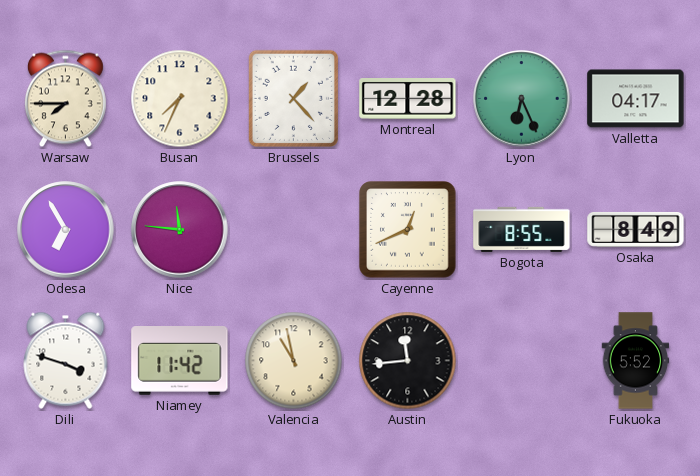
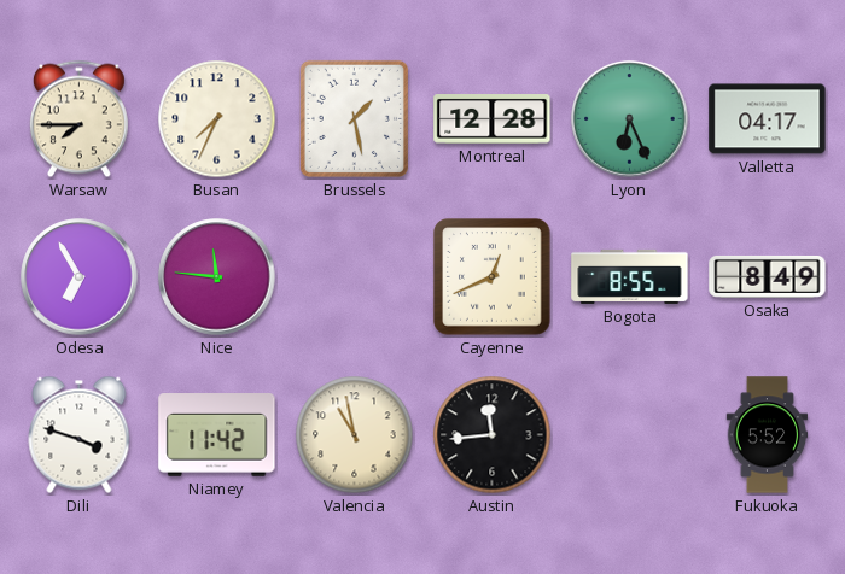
Brussels: 1:23 -> 1:28 (354, 118)
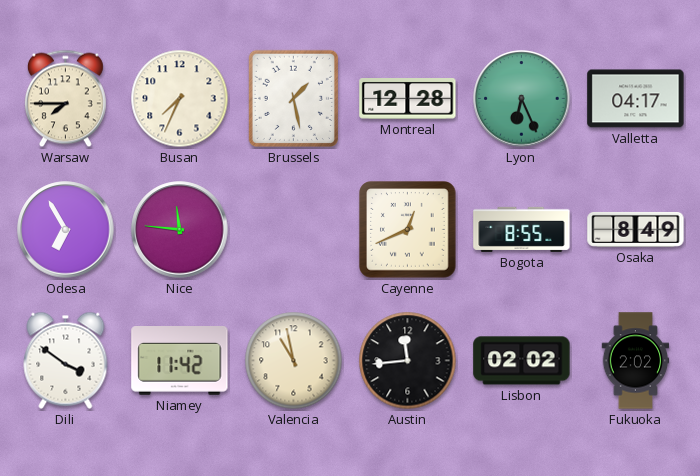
Dili: 3:48 -> 3:51 (66, 360)
Lisbon: none -> 02:02 (522, 361)
Fukuoka: 5:52 -> 2:02 (636, 361)
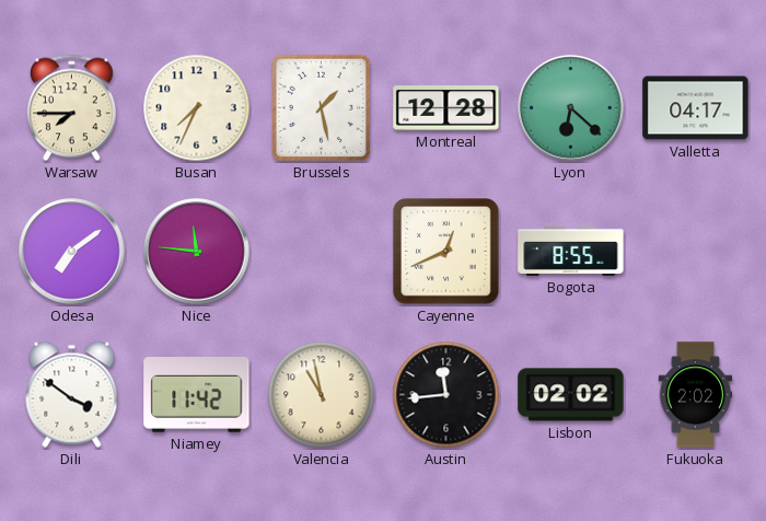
Lyon: 6:26 -> 6:22 (571, 108)
Odesa: 6:55 -> 7:09 (72, 252)
Osaka: 8:49 -> none (636, 229)
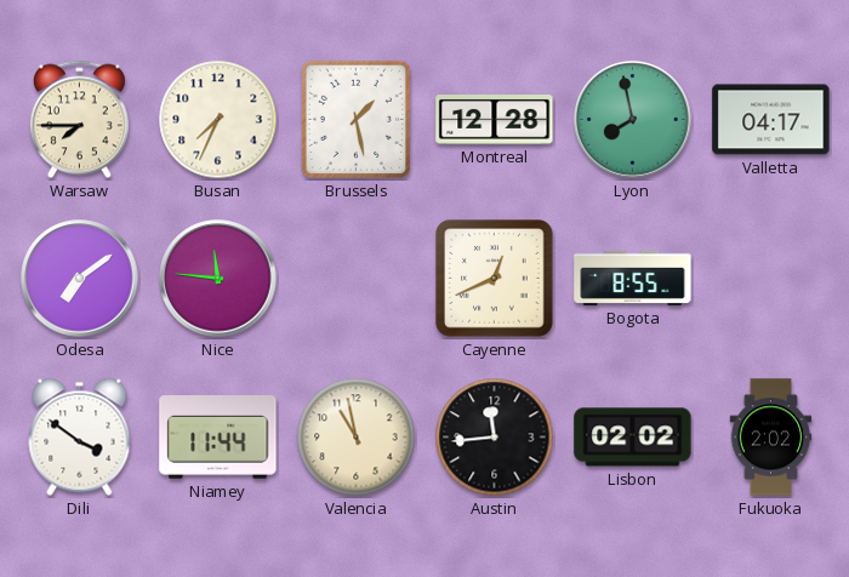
Lyon: 6:22 -> 7:58 (633, 120)
Niamey: 11:42 -> 11:44 (218, 438)
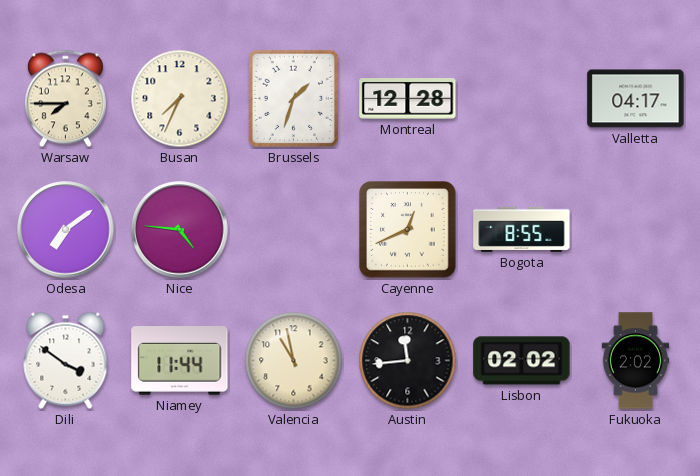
Brussels: 1:28 -> 1:33 (293, 98)
Lyon: 7:58 -> none (633, 120)
Nice: 11:46 -> 4:46 (180, 230)
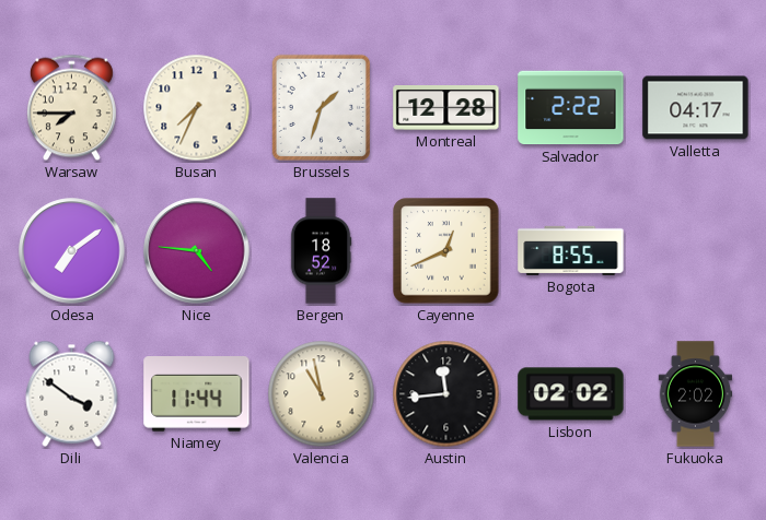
Salvador: none -> 2:22 (571, 108)
Bergen: none -> 18:52 (321, 251)
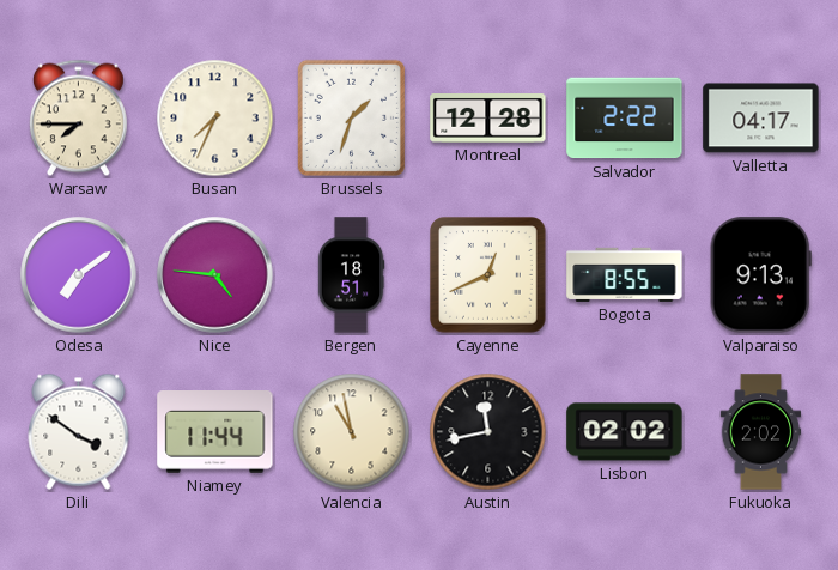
Bergen: 18:52 -> 18:51 (351, 275)
Valparaiso: none -> 9:13 (760, 275)
Austin: 11:44 -> 11:43 (488, 432)
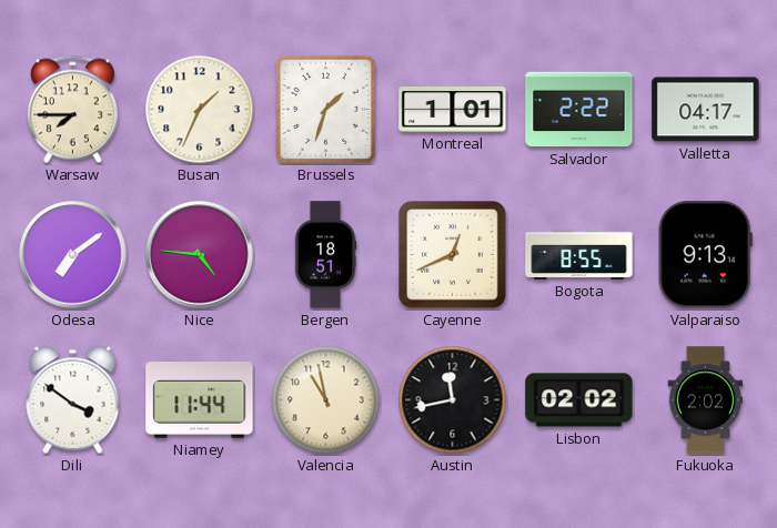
Busan: 7:34 -> 1:34 (200, 110)
Montreal: 12:28 -> 1:01 (453, 110)
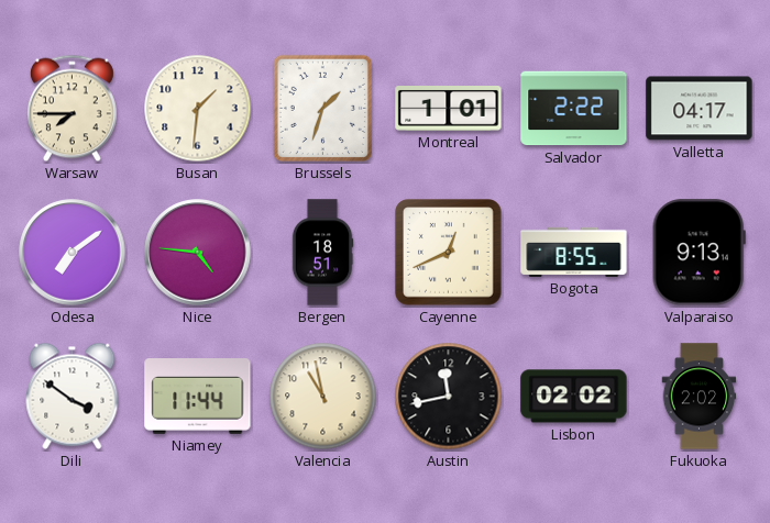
Busan: 1:34 -> 1:31 (198, 109)
